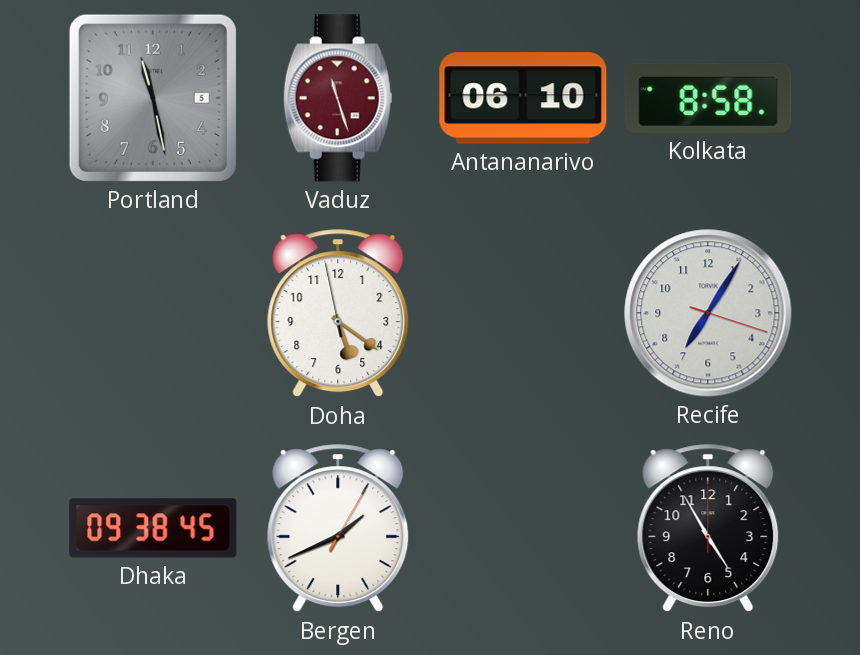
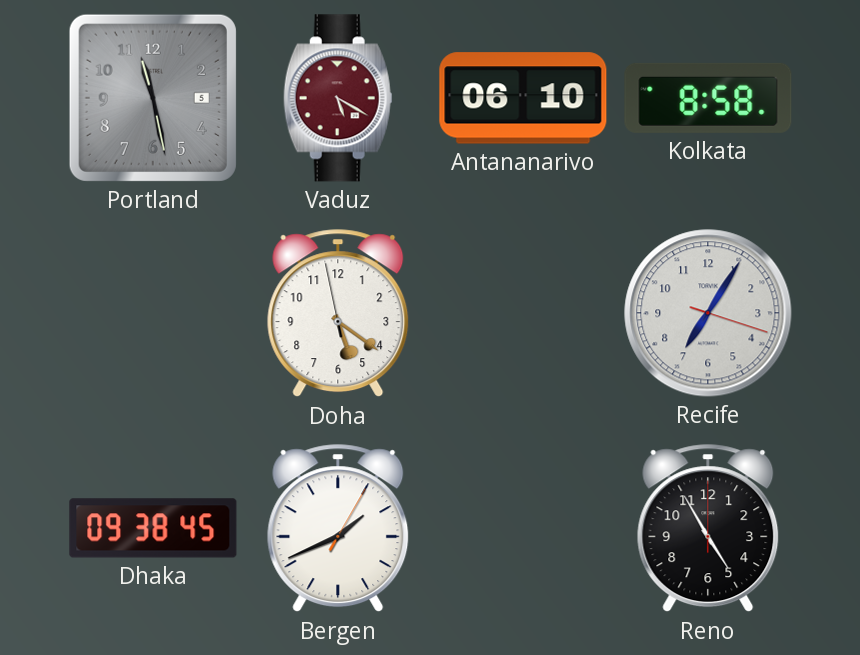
Vaduz: 11:27 -> 5:20 (338, 98)
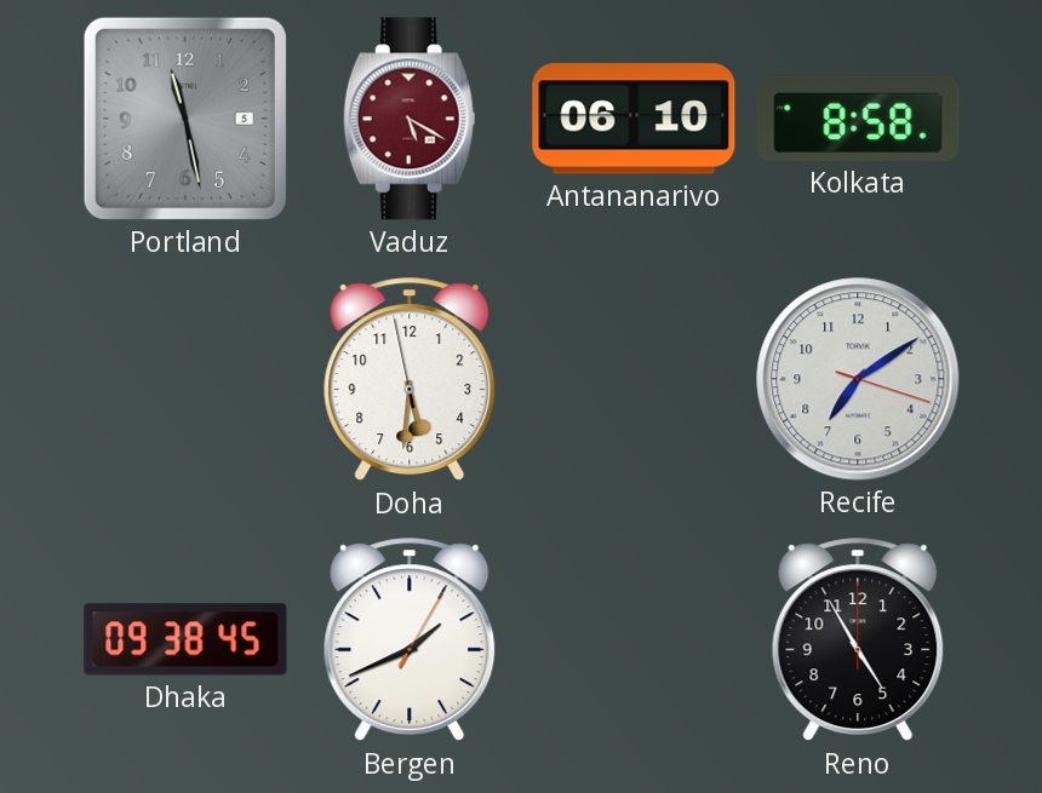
Doha: 5:20 -> 5:30 (410, 380)
Recife: 7:05 -> 7:09 (858, 379)
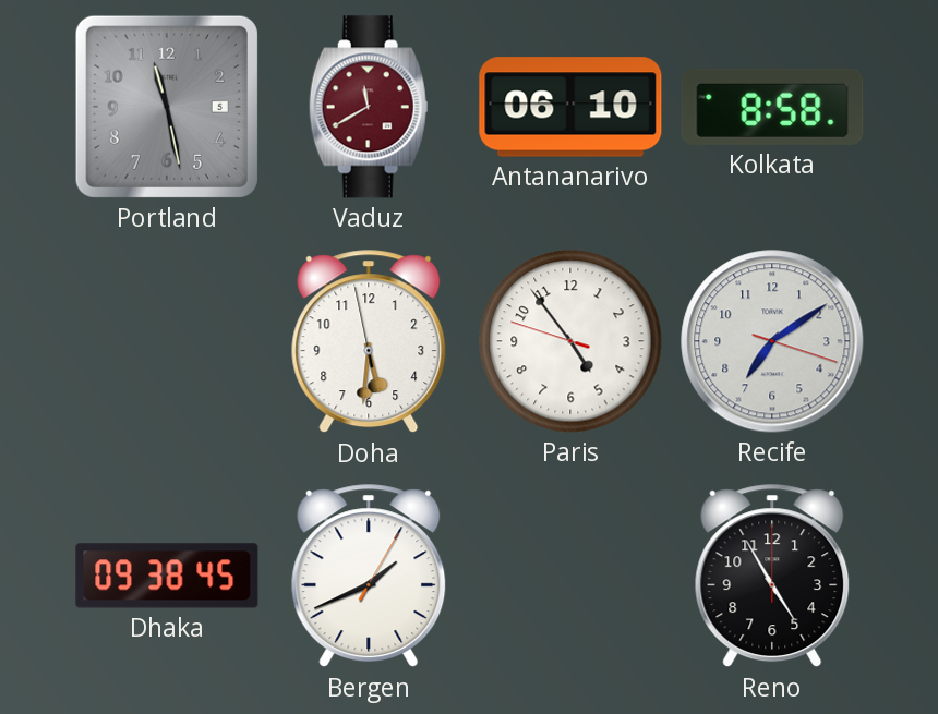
Vaduz: 5:20 -> 11:40 (369, 107)
Paris: none -> 4:53 (570, 341)
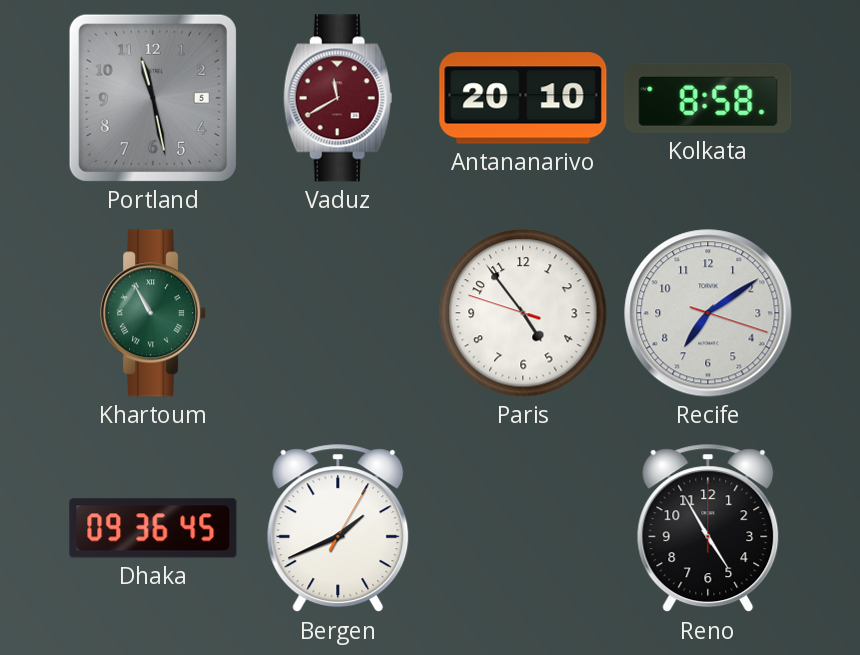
Antananarivo: 06:10 -> 20:10 (523, 98)
Khartoum: none -> 10:55 (154, 313)
Doha: 5:30 -> none (369, 342)
Dhaka: 09:38 -> 09:36 (153, 528)
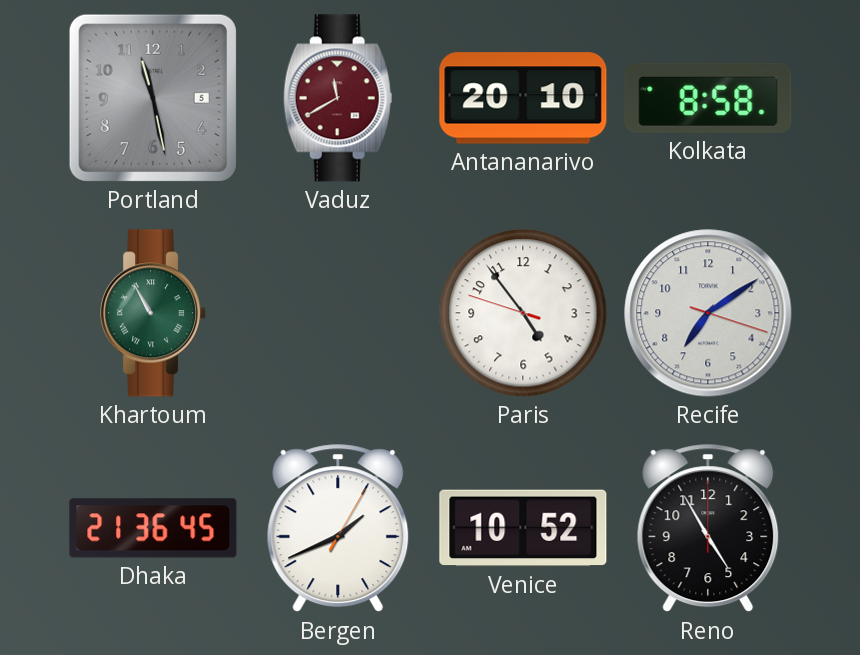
Dhaka: 09:36 -> 21:36 (153, 528)
Venice: none -> 10:52 (523, 528)
